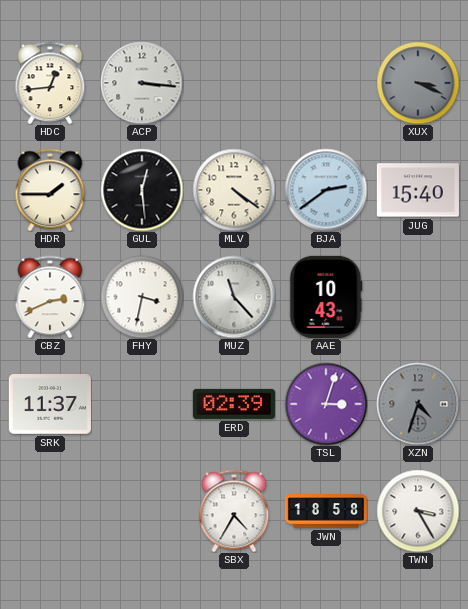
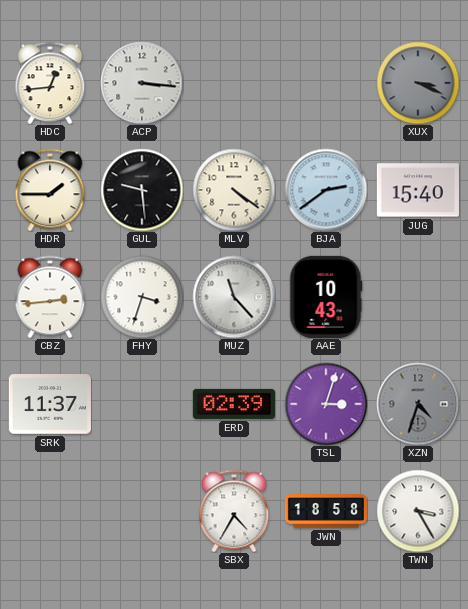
GUL: 12:29 -> 9:29 (142, 190)
CBZ: 2:41 -> 2:44 (50, 297)
FHY: 3:32 -> 3:33 (142, 297)
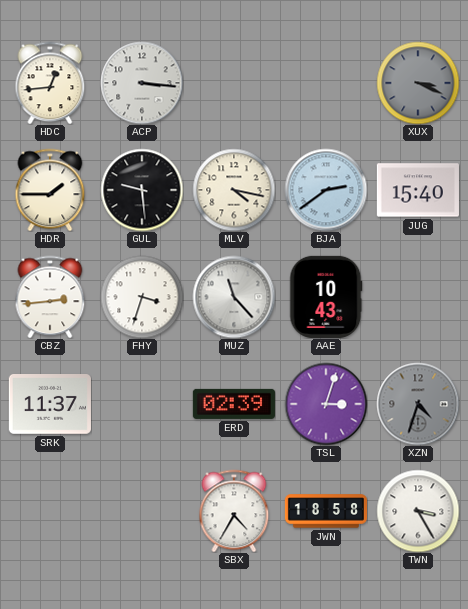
MLV: 4:21 -> 4:17 (234, 190)
